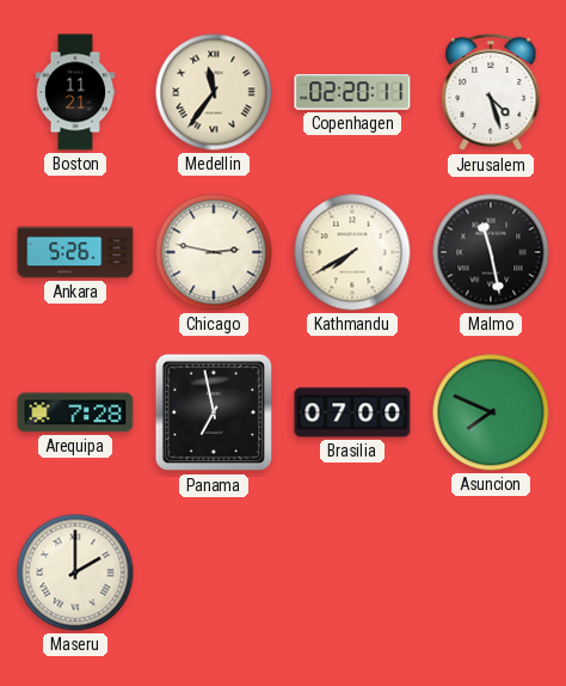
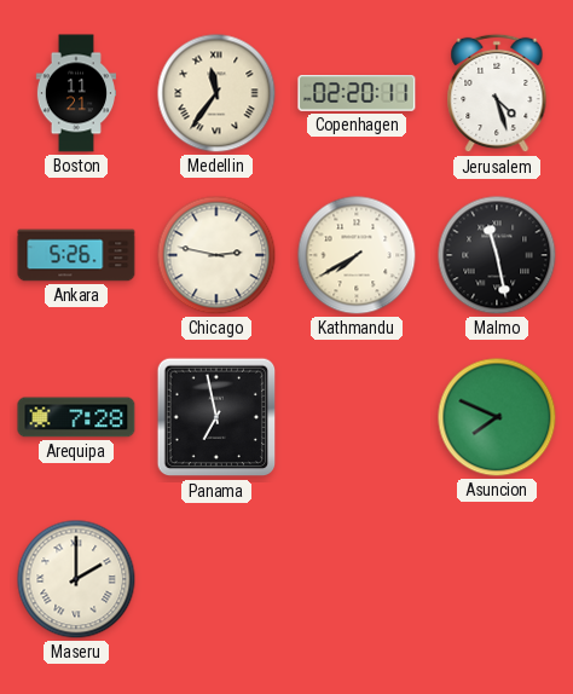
Brasilia: 07:00 -> none (352, 412)
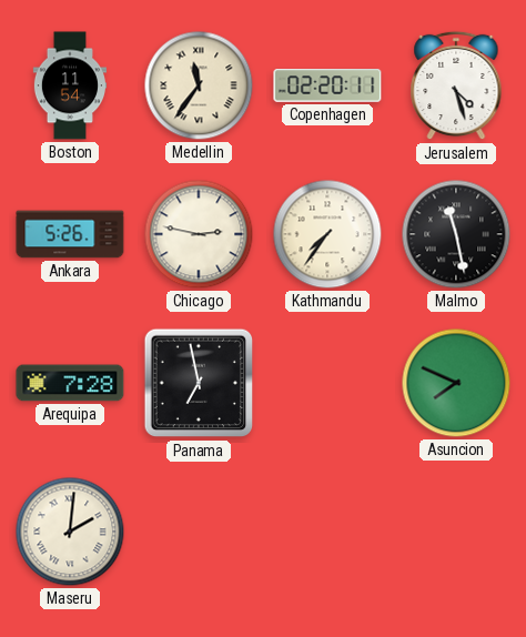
Boston: 11:21 -> 11:54 (69, 85)
Kathmandu: 7:40 -> 7:36 (327, 234)
Maseru: 2:00 -> 2:01 (70, 532)
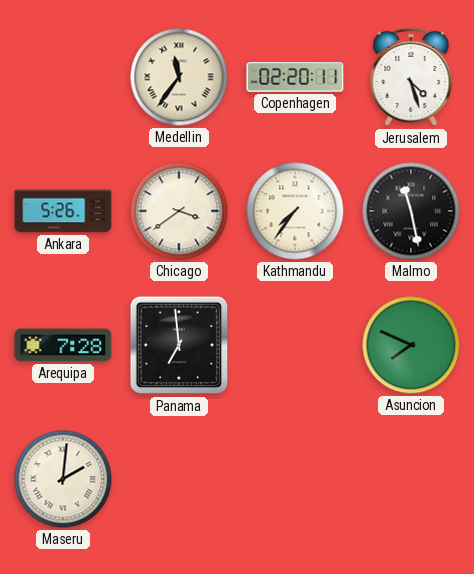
Boston: 11:54 -> none (69, 85)
Chicago: 2:47 -> 3:39 (179, 211)
Panama: 6:58 -> 6:59 (179, 345)
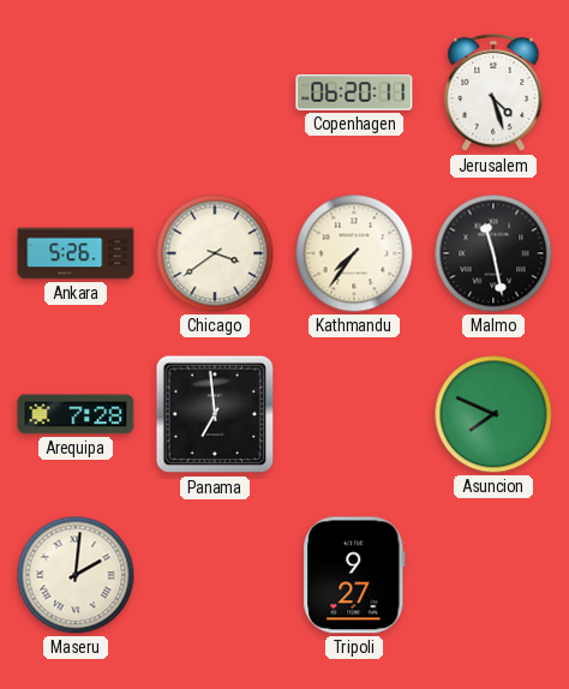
Medellin: 11:36 -> none (179, 77)
Copenhagen: 02:20 -> 06:20 (354, 92)
Tripoli: none -> 9:27 (354, 575)
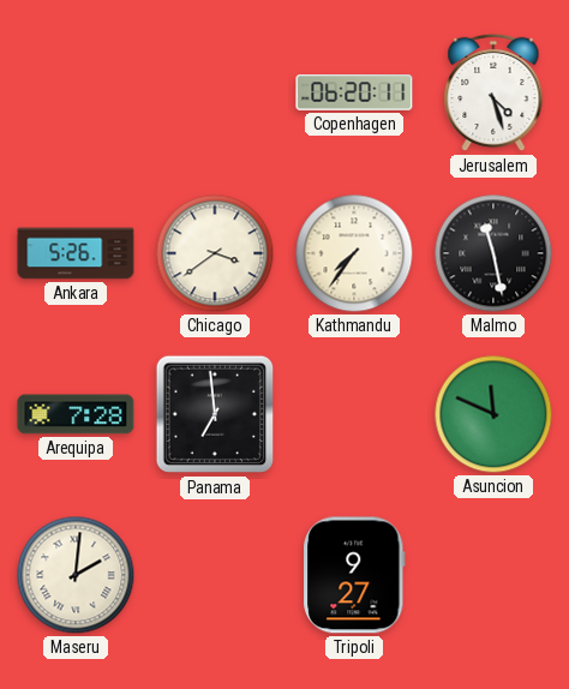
Asuncion: 7:49 -> 11:49 (493, 414)
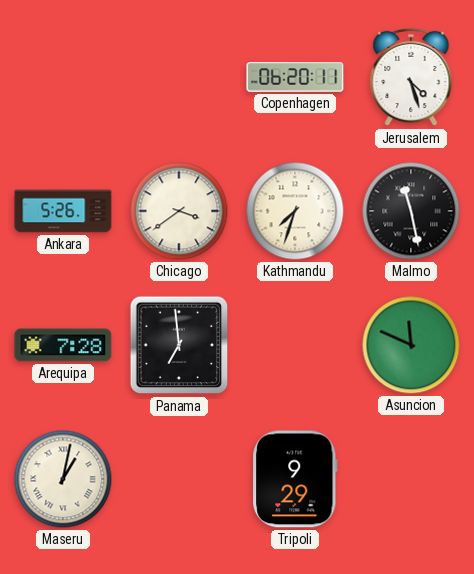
Kathmandu: 7:36 -> 7:33 (295, 211)
Maseru: 2:01 -> 1:02 (63, 479)
Tripoli: 9:27 -> 9:29 (295, 479)
